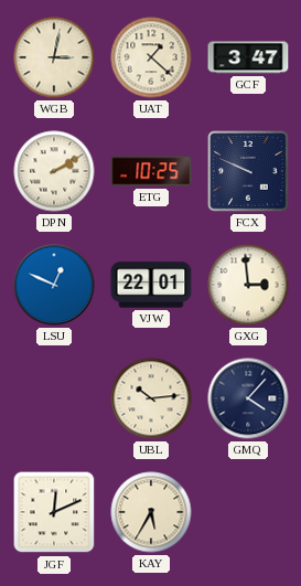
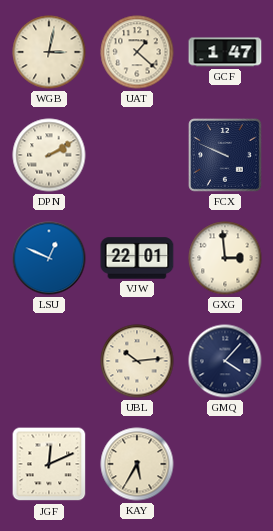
GCF: 3:47 -> 1:47 (225, 52)
ETG: 10:25 -> none (151, 171)
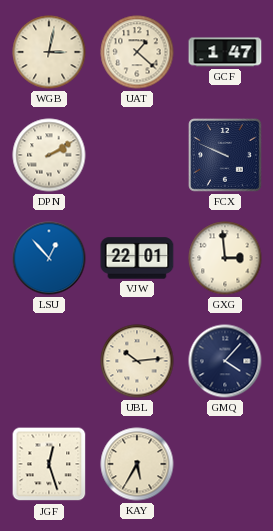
LSU: 12:49 -> 12:53 (49, 258)
JGF: 12:11 -> 12:27 (49, 464)
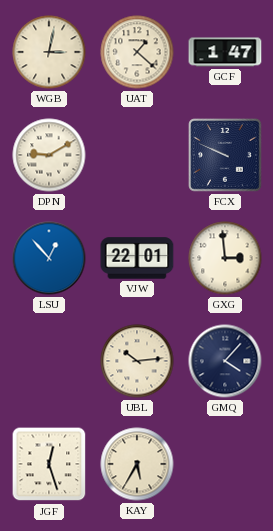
DPN: 2:10 -> 9:10 (49, 155)
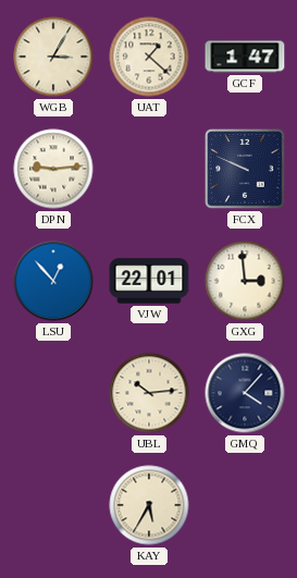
WGB: 3:02 -> 3:05 (53, 57)
DPN: 9:10 -> 9:14 (53, 169)
JGF: 12:27 -> none (49, 464)
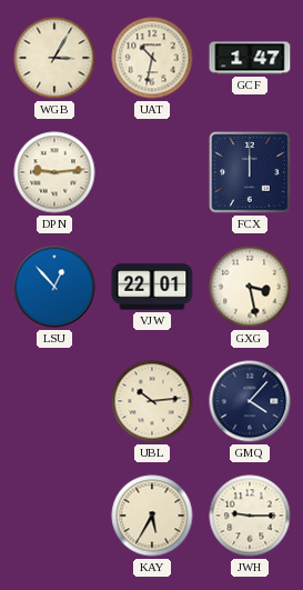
UAT: 1:22 -> 10:32 (152, 58)
FCX: 9:49 -> 12:00 (250, 172)
GXG: 2:59 -> 3:28 (250, 287)
JWH: none -> 9:15 (250, 516)
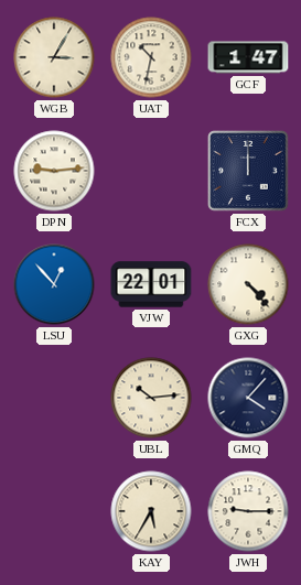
GXG: 3:28 -> 4:23 (248, 284)
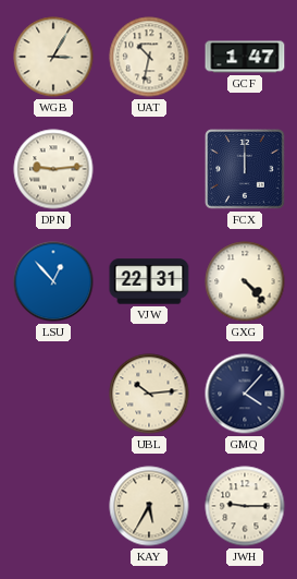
VJW: 22:01 -> 22:31 (149, 281)
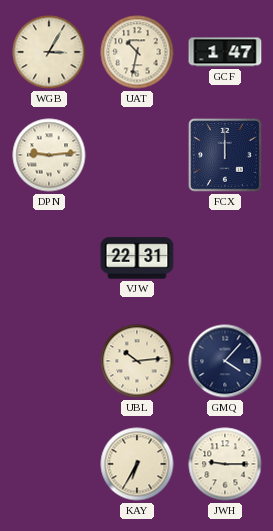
LSU: 12:53 -> none (53, 281)
GXG: 4:23 -> none (245, 281)
KAY: 5:35 -> 6:35 (137, 464)
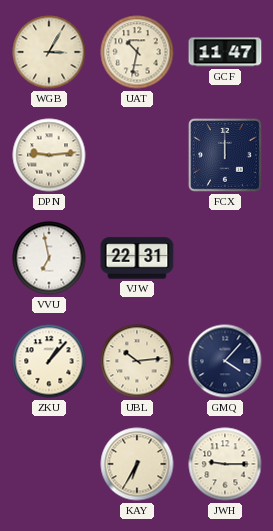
GCF: 1:47 -> 11:47 (225, 52)
VVU: none -> 6:58 (49, 258)
ZKU: none -> 1:07 (49, 361)
